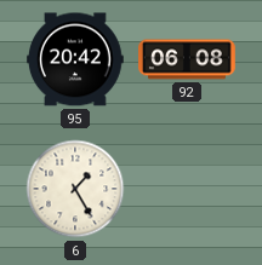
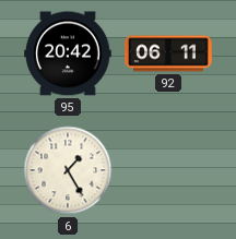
92: 06:08 -> 06:11 (169, 53)
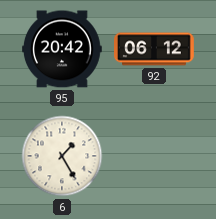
92: 06:11 -> 06:12 (155, 49)
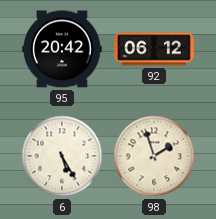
6: 1:25 -> 5:25 (62, 156)
98: none -> 1:57 (154, 156)
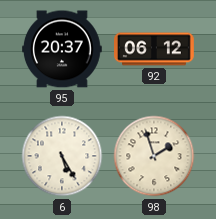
95: 20:42 -> 20:37 (63, 49)
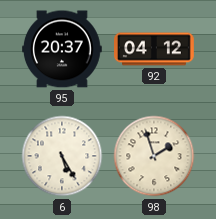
92: 06:12 -> 04:12 (155, 49)
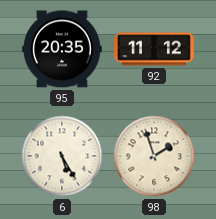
95: 20:37 -> 20:35 (63, 49)
92: 04:12 -> 11:12 (155, 49)
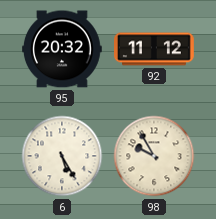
95: 20:35 -> 20:32 (63, 49)
98: 1:57 -> 9:55 (154, 156)
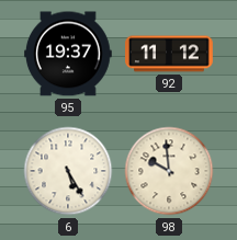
95: 20:32 -> 19:37 (69, 54)
98: 9:55 -> 9:59 (169, 171)
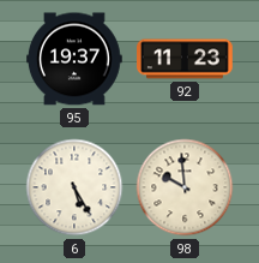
92: 11:12 -> 11:23 (186, 59)
